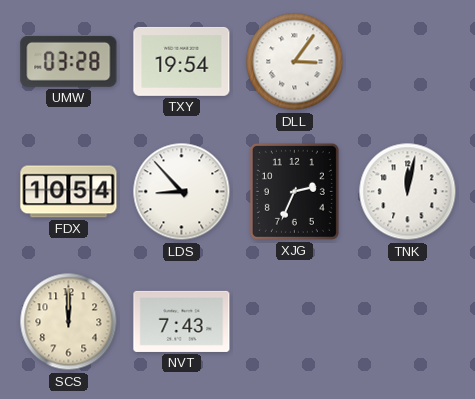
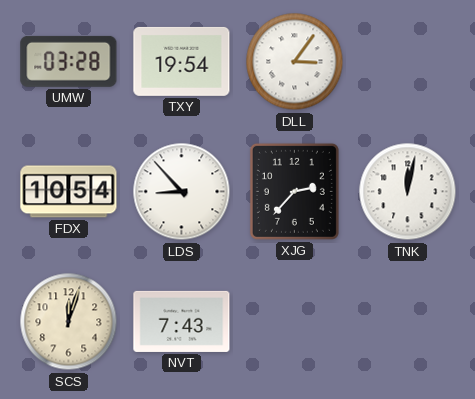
XJG: 2:34 -> 2:37 (294, 191)
SCS: 12:00 -> 12:03 (69, 322)
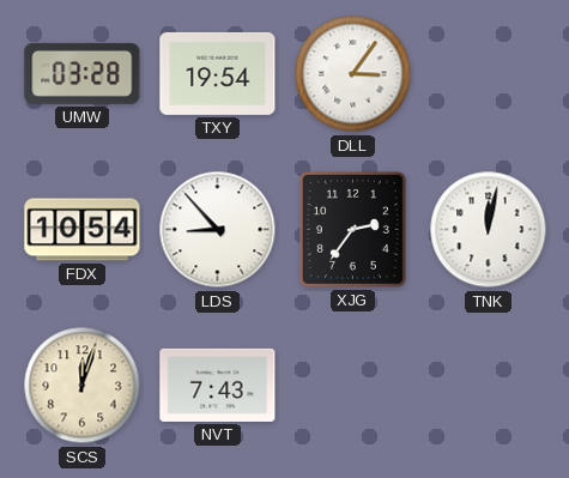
XJG: 2:37 -> 2:36 (352, 229)
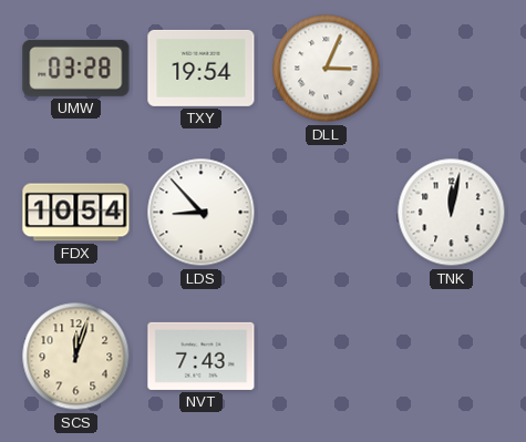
DLL: 3:06 -> 3:04 (327, 69)
XJG: 2:36 -> none (352, 229)
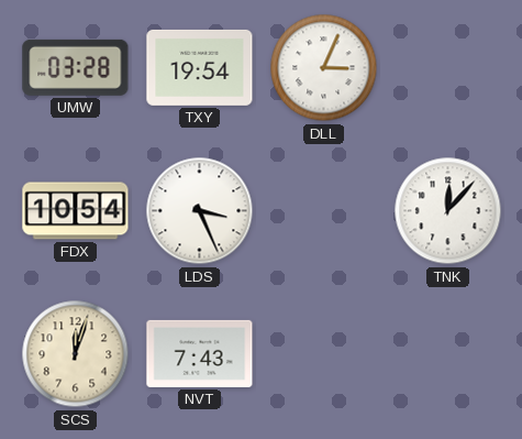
LDS: 8:53 -> 3:26 (200, 211)
TNK: 12:02 -> 12:07 (448, 211)
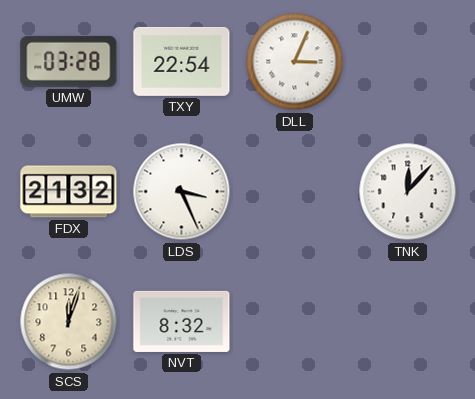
TXY: 19:54 -> 22:54 (182, 61)
FDX: 10:54 -> 21:32 (69, 192)
NVT: 7:43 -> 8:32 (182, 321)
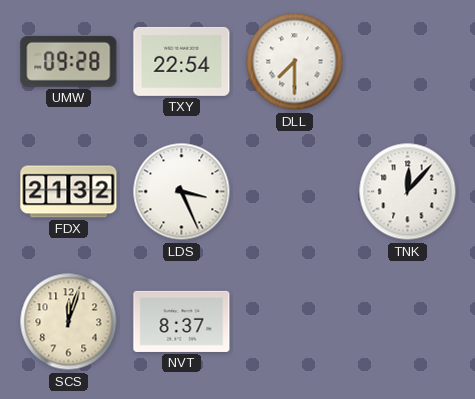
UMW: 03:28 -> 09:28 (69, 61)
DLL: 3:04 -> 7:30 (295, 62)
NVT: 8:32 -> 8:37 (182, 321)
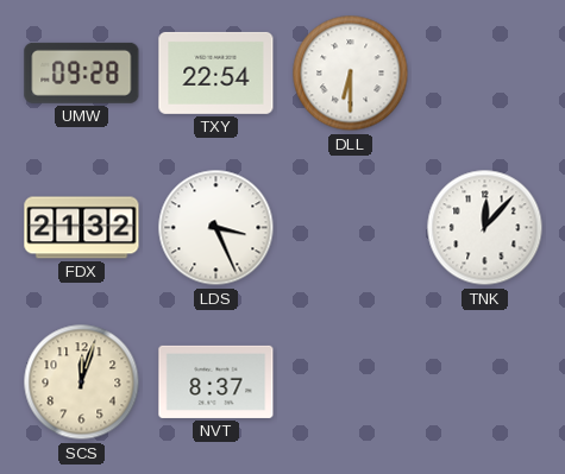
DLL: 7:30 -> 6:30 (351, 74)
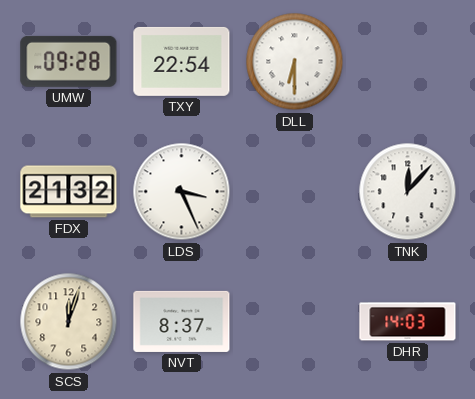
DHR: none -> 14:03 (408, 322)
